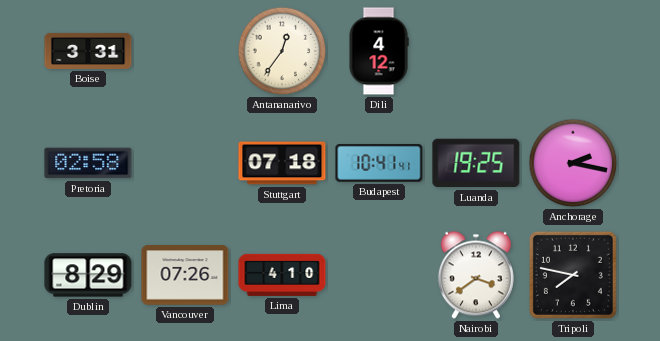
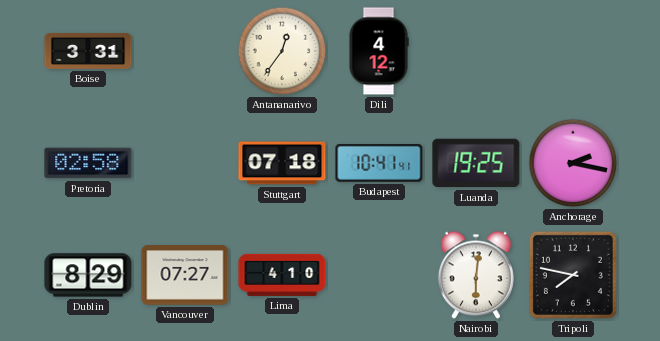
Vancouver: 07:26 -> 07:27 (185, 275)
Nairobi: 3:39 -> 6:01 (476, 275)
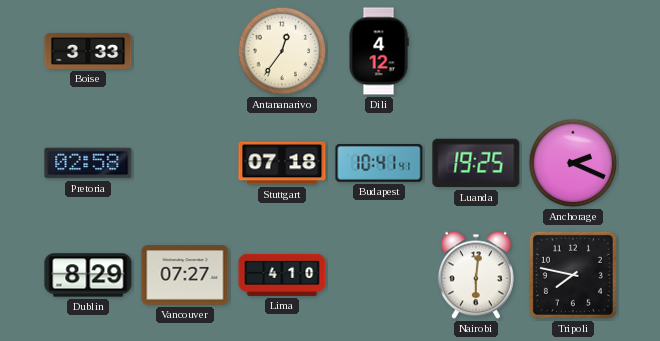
Boise: 3:31 -> 3:33 (88, 51)
Anchorage: 2:17 -> 2:19 (573, 163)
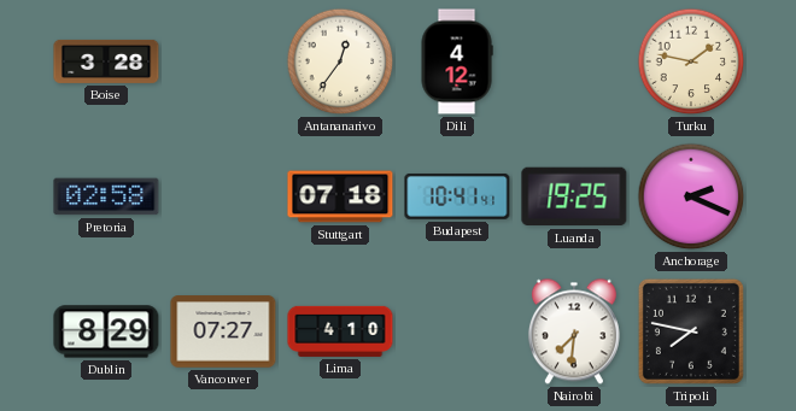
Boise: 3:33 -> 3:28 (106, 61)
Turku: none -> 1:47 (691, 61)
Nairobi: 6:01 -> 7:31 (574, 331)
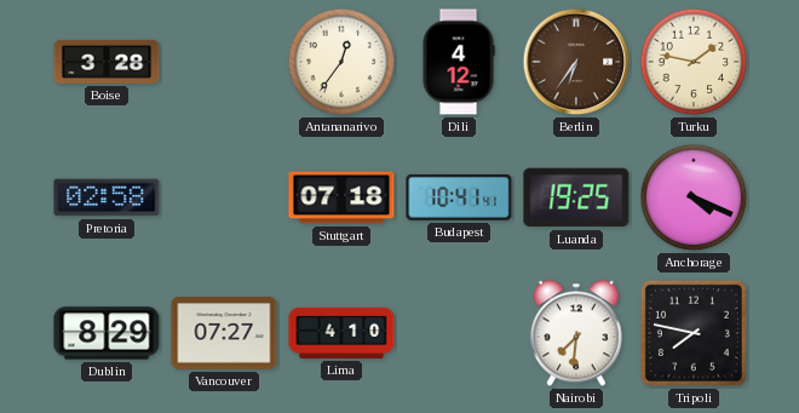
Berlin: none -> 6:36 (576, 62)
Anchorage: 2:19 -> 4:19 (694, 197)
